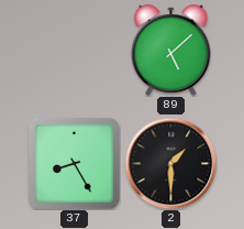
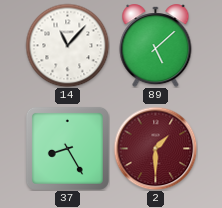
14: none -> 11:07 (67, 45)
2 dial: black -> burgundy (155, 148)
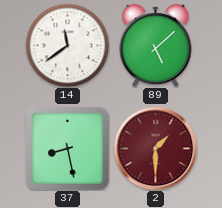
14: 11:07 -> 11:39 (67, 45)
37: 8:25 -> 8:28 (67, 148)
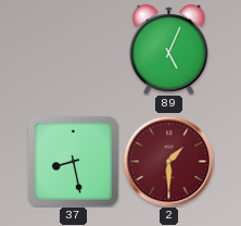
14: 11:39 -> none (67, 45)
89: 5:08 -> 5:04 (169, 50)
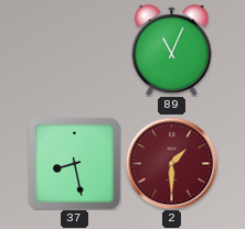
89: 5:04 -> 11:04 (172, 51)
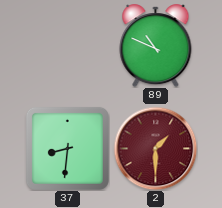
89: 11:04 -> 10:49 (156, 46)
37: 8:28 -> 8:31 (67, 148)
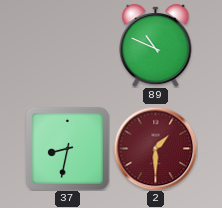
37: 8:31 -> 8:32 (67, 148)
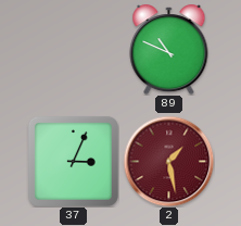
37: 8:32 -> 3:04 (73, 161)
2: 1:30 -> 1:28 (168, 161)
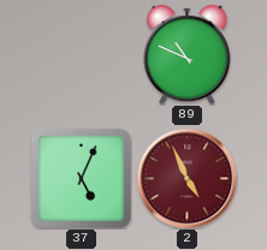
37: 3:04 -> 5:04 (81, 178)
2: 1:28 -> 4:56 (186, 178)
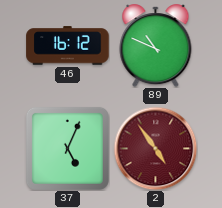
46: none -> 16:12 (68, 46)
2: 4:56 -> 4:54 (155, 148)
